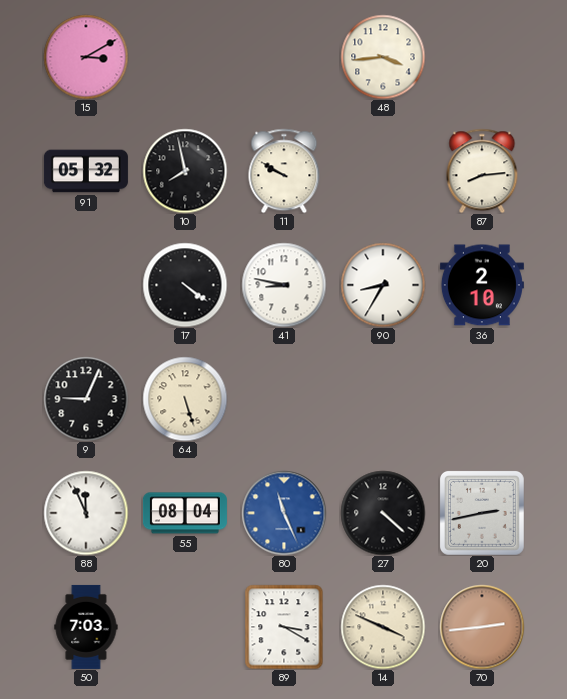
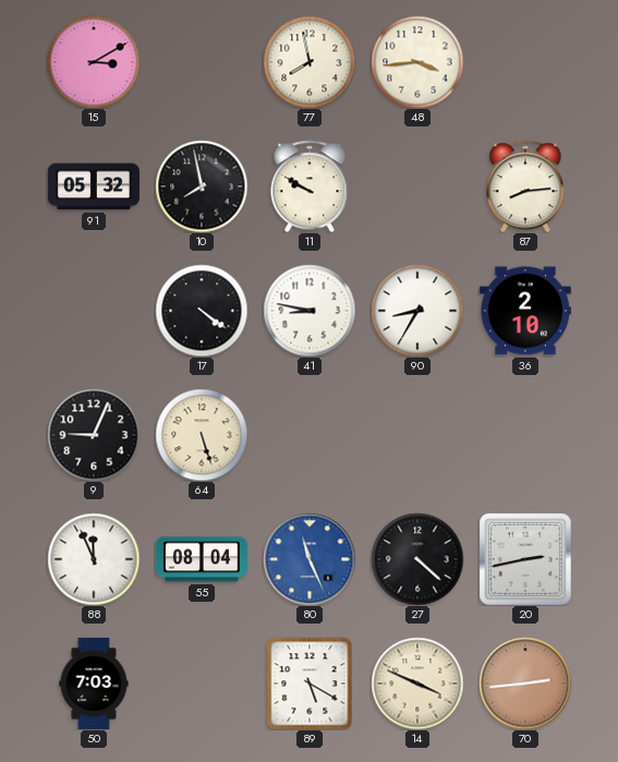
77: none -> 7:58 (310, 62)
89: 3:20 -> 5:20 (310, 684)
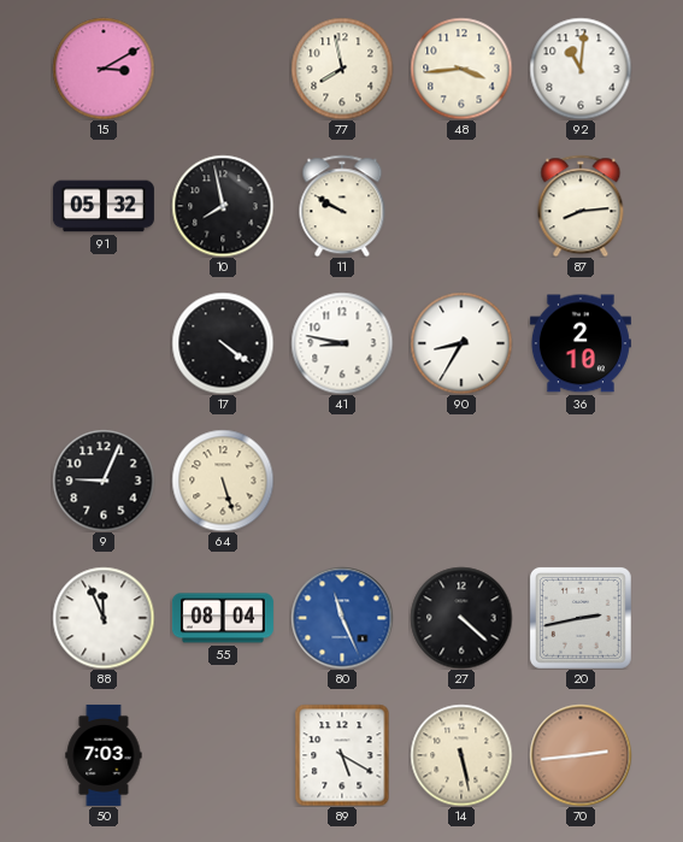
92: none -> 11:01 (581, 69)
14: 3:49 -> 5:28 (461, 755)
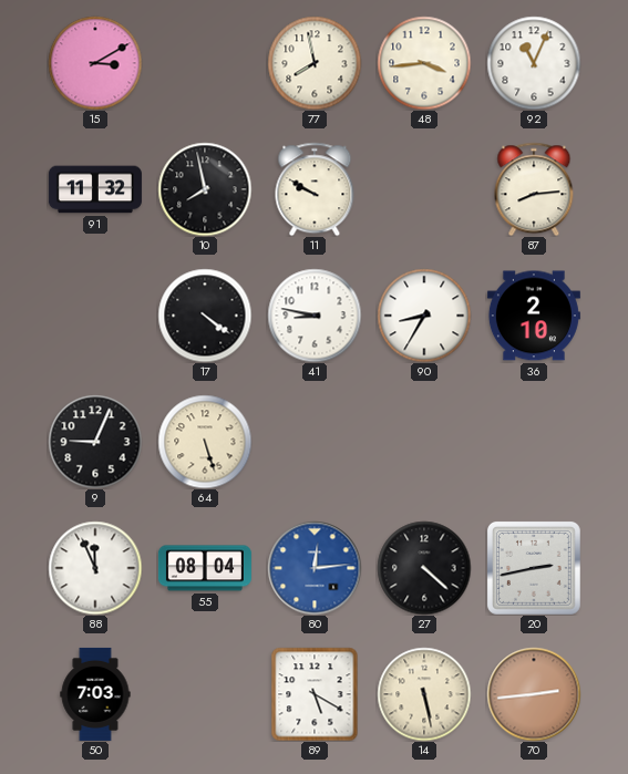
92: 11:01 -> 11:04 (534, 63)
91: 05:32 -> 11:32 (95, 189)
80: 11:26 -> 12:14 (315, 568)
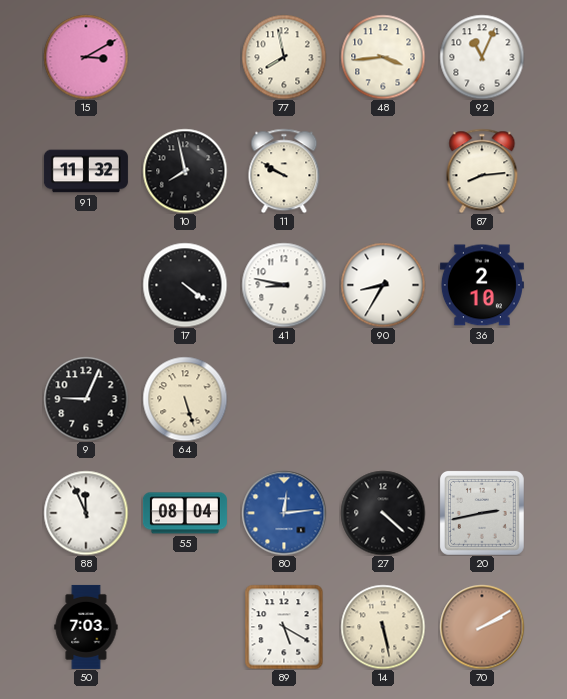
70: 2:44 -> 2:10 (482, 627)
